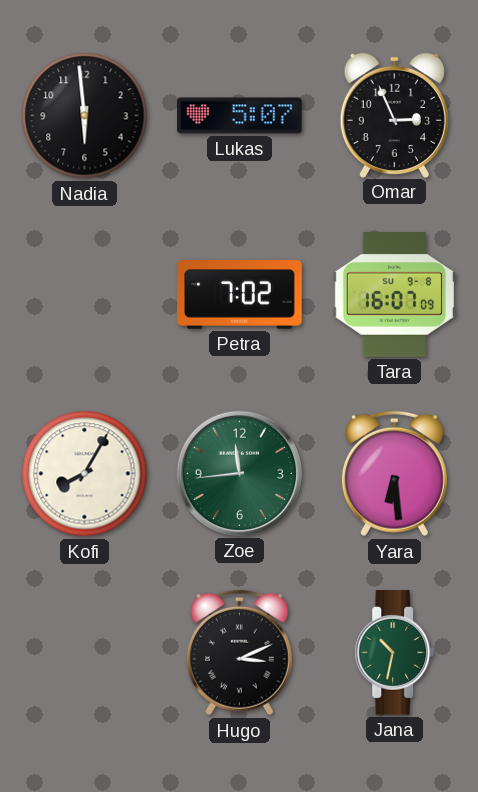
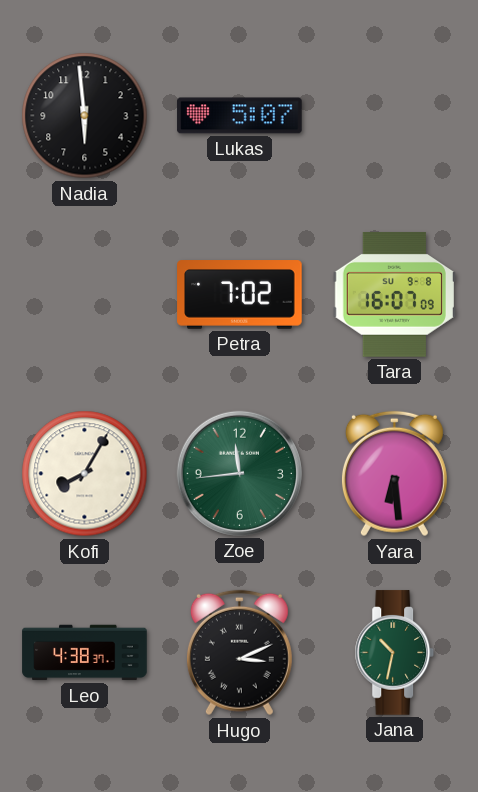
Omar: 2:56 -> none (394, 115)
Leo: none -> 4:38 (85, 653)
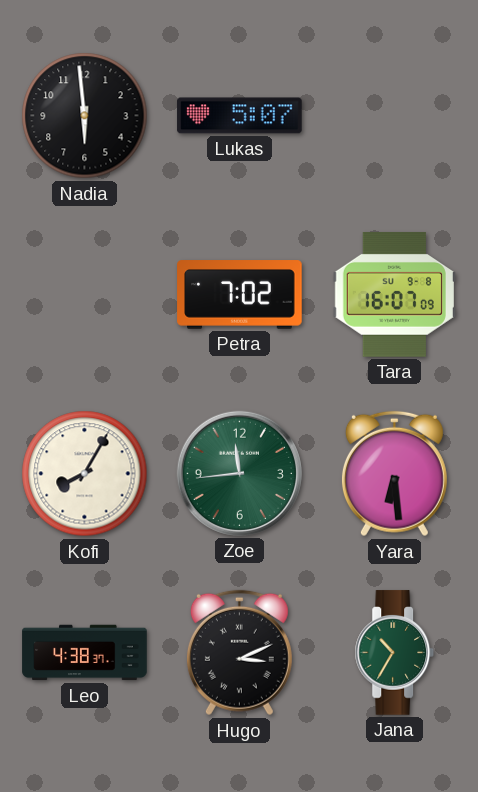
Jana: 10:32 -> 10:35 (395, 653)
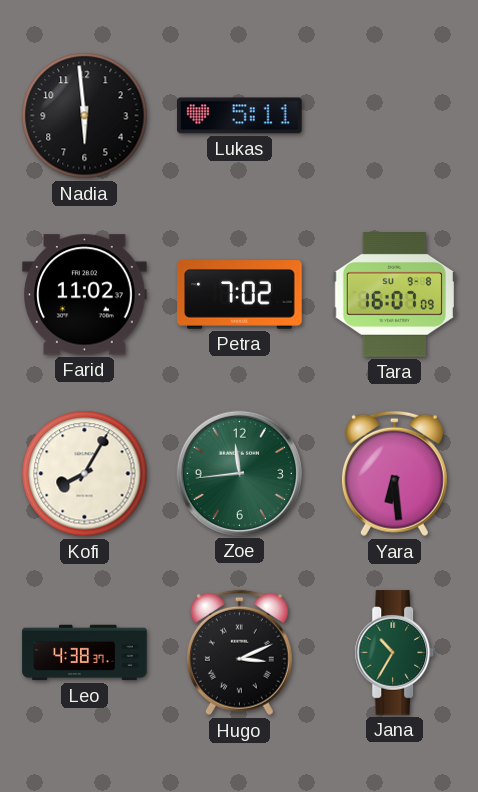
Lukas: 5:07 -> 5:11 (240, 116)
Farid: none -> 11:02 (85, 295)
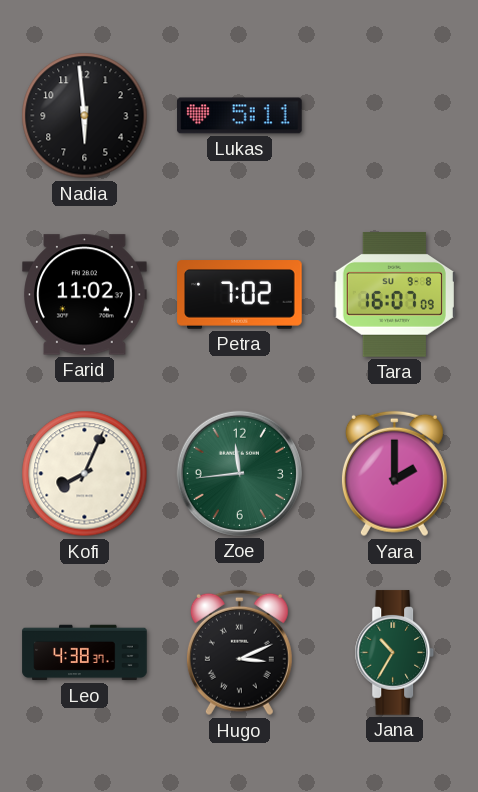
Kofi: 8:05 -> 8:04 (85, 474)
Yara: 6:29 -> 2:00 (394, 474)
